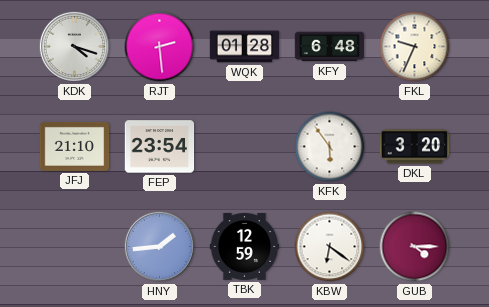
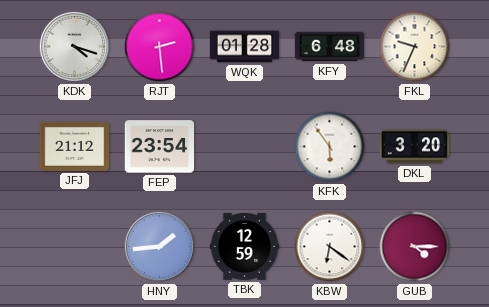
JFJ: 21:10 -> 21:12 (75, 146)
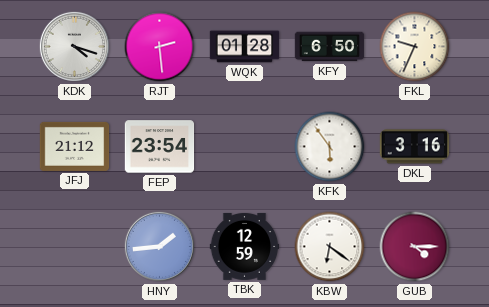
KFY: 6:48 -> 6:50 (330, 47)
DKL: 3:20 -> 3:16 (415, 147)
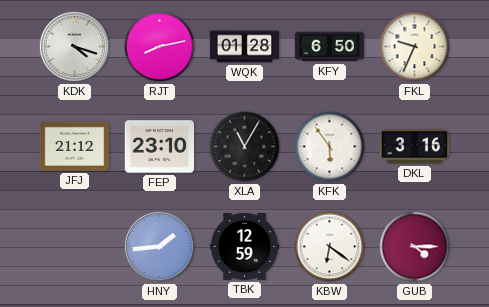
RJT: 2:29 -> 8:13 (160, 47)
FEP: 23:54 -> 23:10 (160, 147)
XLA: none -> 11:05 (245, 147)
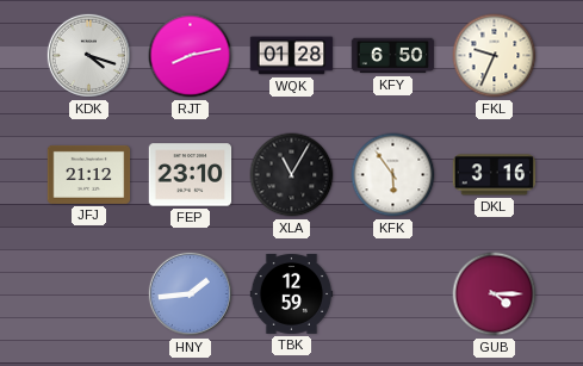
KBW: 6:21 -> none (330, 247)
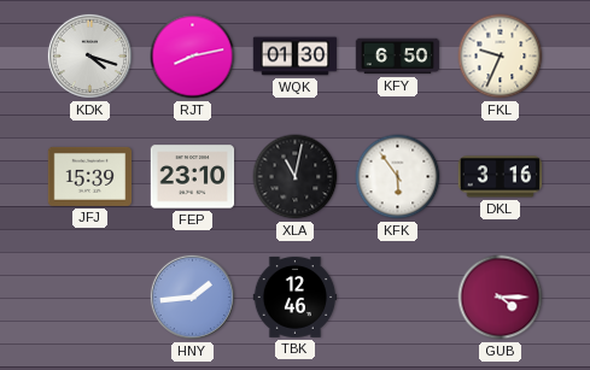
WQK: 01:28 -> 01:30 (296, 57)
JFJ: 21:12 -> 15:39 (90, 176)
XLA: 11:05 -> 11:02 (296, 177)
TBK: 12:59 -> 12:46 (296, 296)
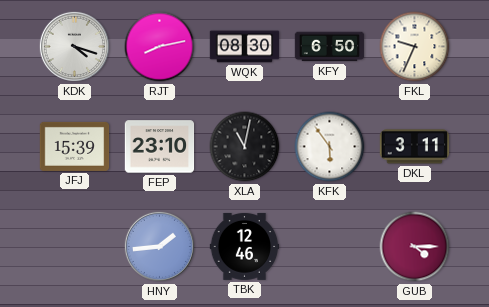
WQK: 01:30 -> 08:30 (245, 47)
DKL: 3:16 -> 3:11 (415, 147)
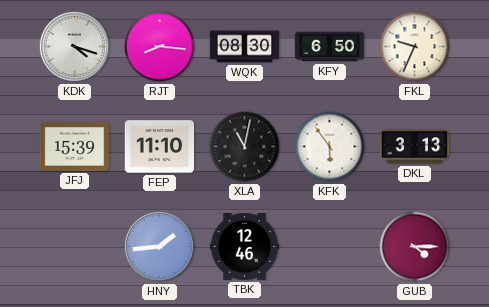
RJT: 8:13 -> 8:16 (160, 47)
FEP: 23:10 -> 11:10 (160, 147)
DKL: 3:11 -> 3:13 (415, 147)
